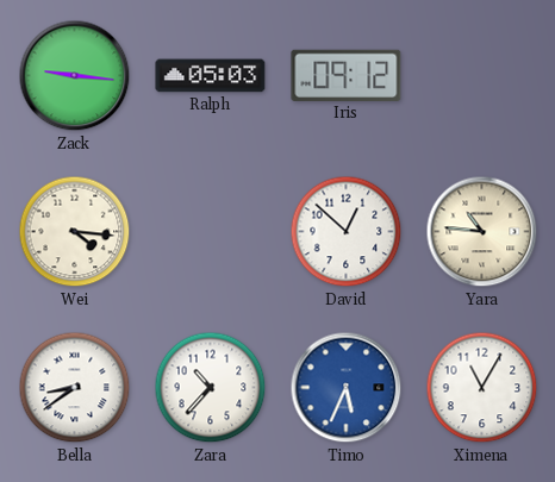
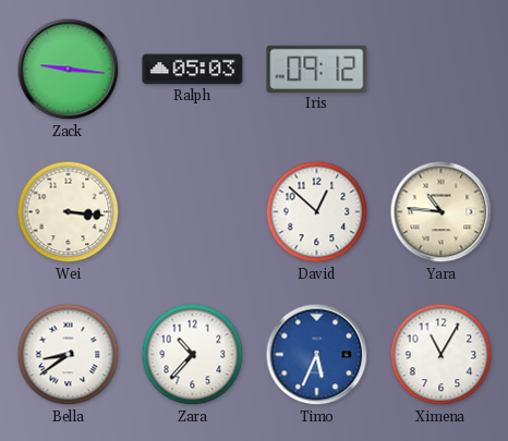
Wei: 4:16 -> 3:16 (69, 212)
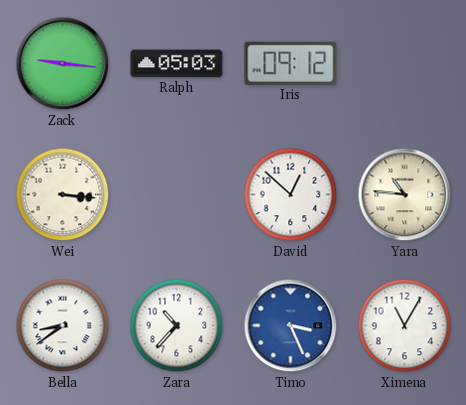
Timo: 5:34 -> 3:26 (291, 326)
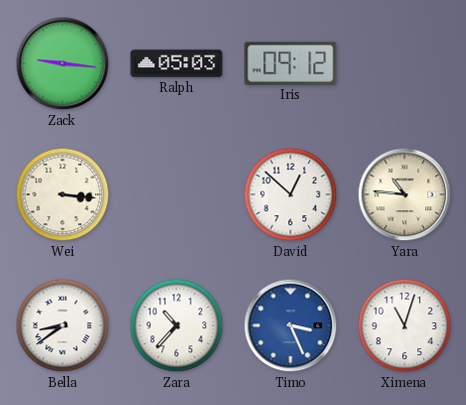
Ximena: 11:05 -> 11:03 (405, 326)
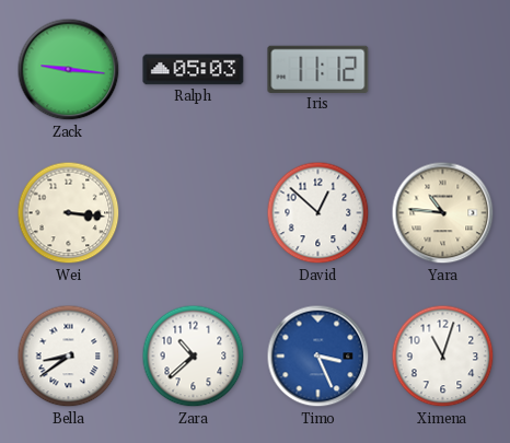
Iris: 09:12 -> 11:12 (318, 69)
Zara: 10:37 -> 10:38 (194, 357)
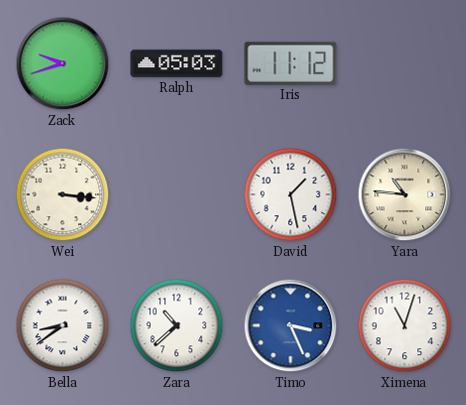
Zack: 9:16 -> 9:42 (63, 64)
David: 12:52 -> 1:28 (291, 195)
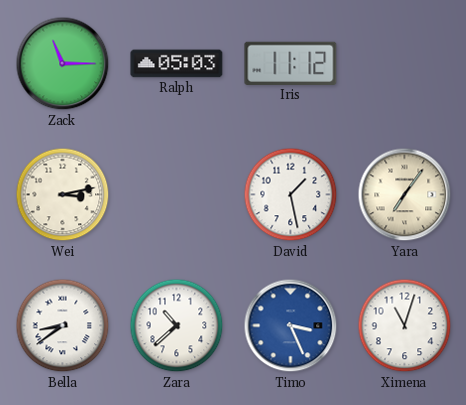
Zack: 9:42 -> 11:15 (63, 64)
Wei: 3:16 -> 3:13 (63, 195)
Yara: 10:46 -> 7:06 (405, 195)
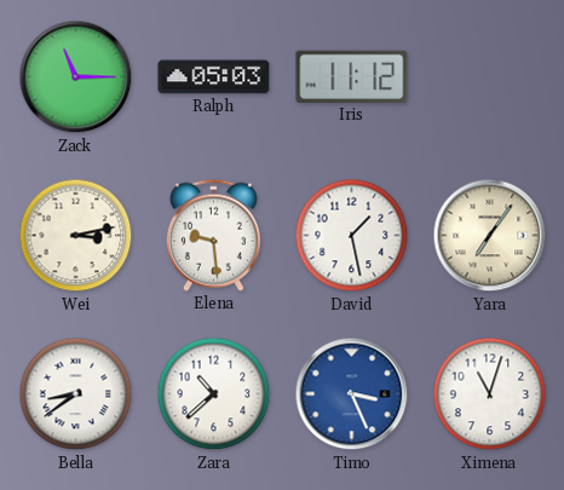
Elena: none -> 9:29 (213, 235)
